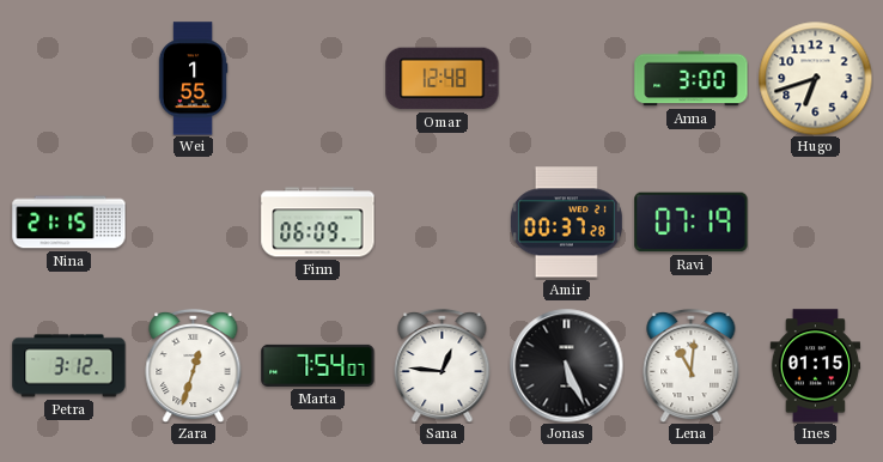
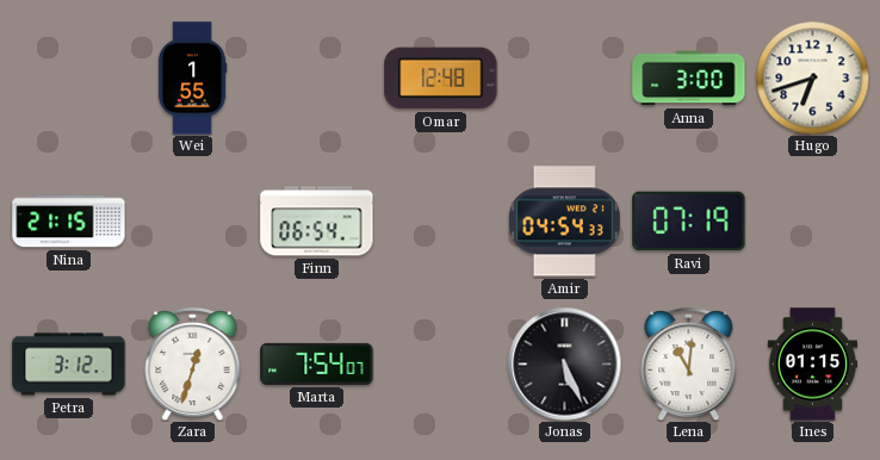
Finn: 06:09 -> 06:54 (317, 222)
Amir: 00:37 -> 04:54 (564, 222)
Sana: 12:46 -> none (443, 365)
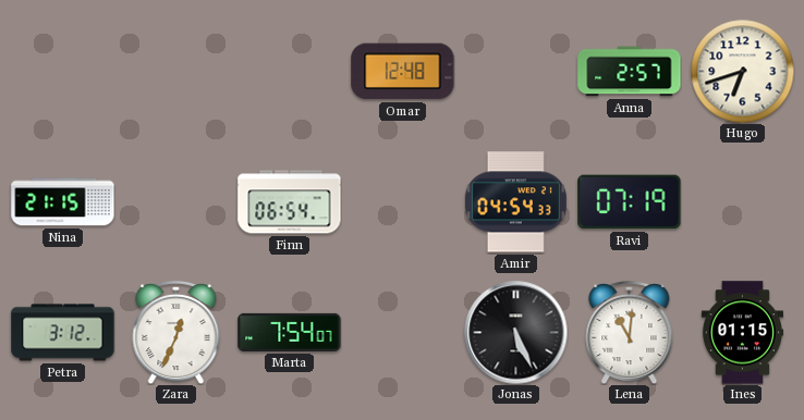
Wei: 1:55 -> none (192, 79)
Anna: 3:00 -> 2:57 (630, 72)
Zara: 12:33 -> 12:34 (176, 332)
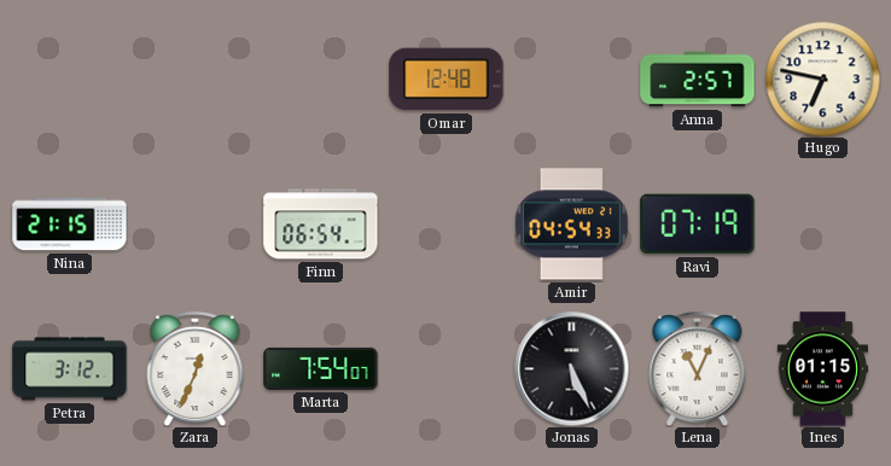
Hugo: 6:42 -> 6:47 (822, 78)
Lena: 11:01 -> 11:04 (698, 368)
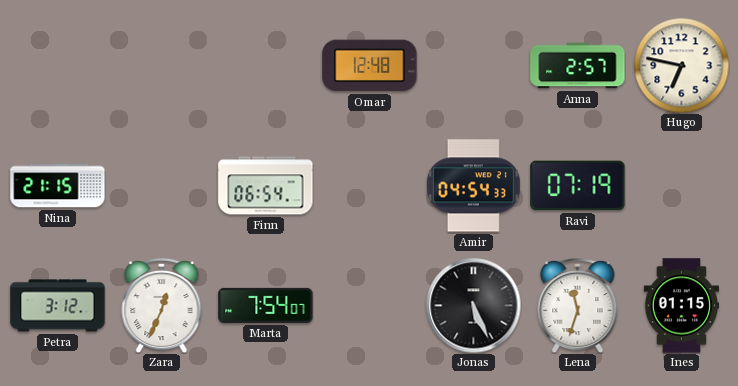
Lena: 11:04 -> 11:33 (578, 305)
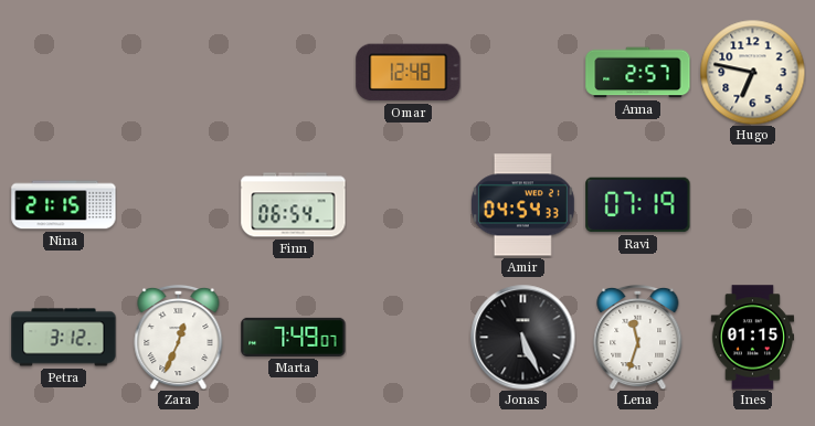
Marta: 7:54 -> 7:49 (294, 337)
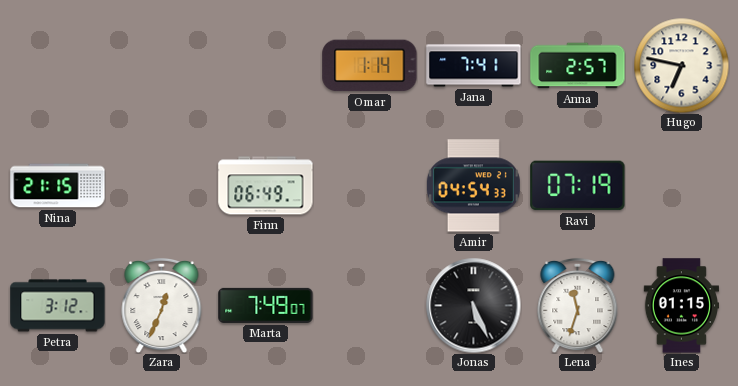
Omar: 12:48 -> 1:14 (370, 66)
Jana: none -> 7:41 (474, 66)
Finn: 06:54 -> 06:49 (266, 186)
